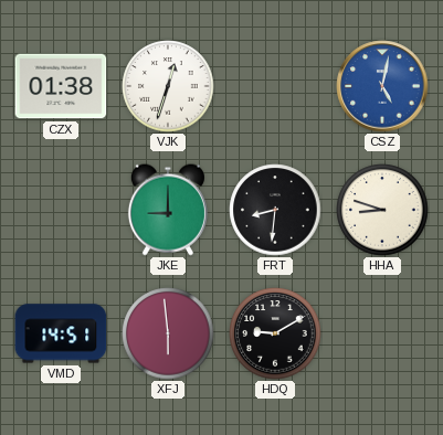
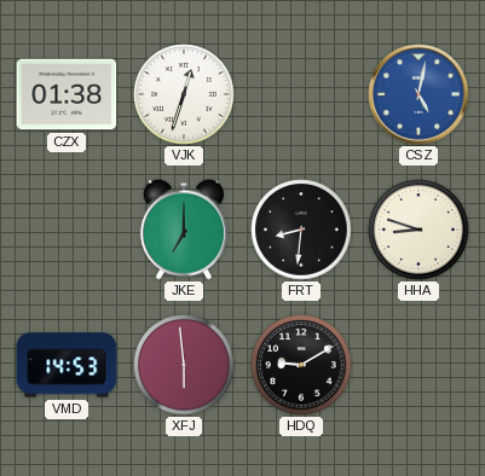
JKE: 9:00 -> 7:00 (184, 230)
VMD: 14:51 -> 14:53 (67, 365)
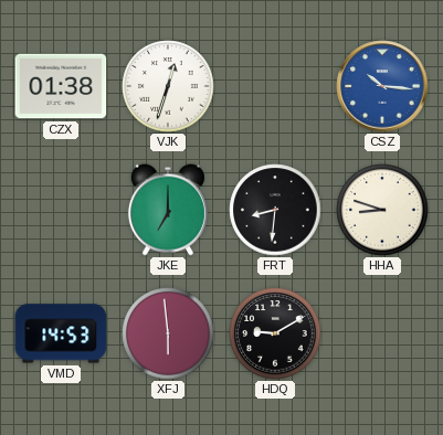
CSZ: 5:02 -> 10:16 (382, 86)
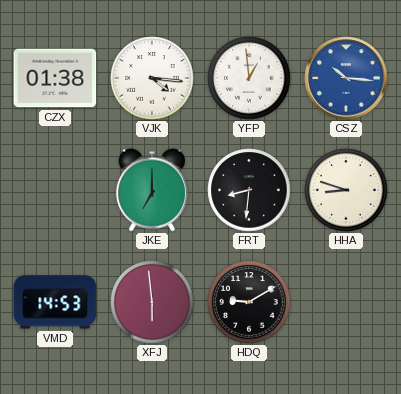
VJK: 12:33 -> 4:16 (152, 78)
YFP: none -> 12:59 (249, 78)
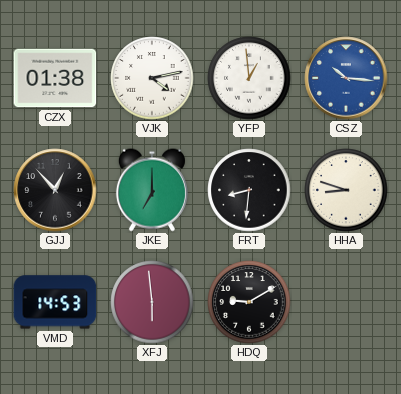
VJK: 4:16 -> 4:13 (152, 78)
GJJ: none -> 12:53 (55, 190)
